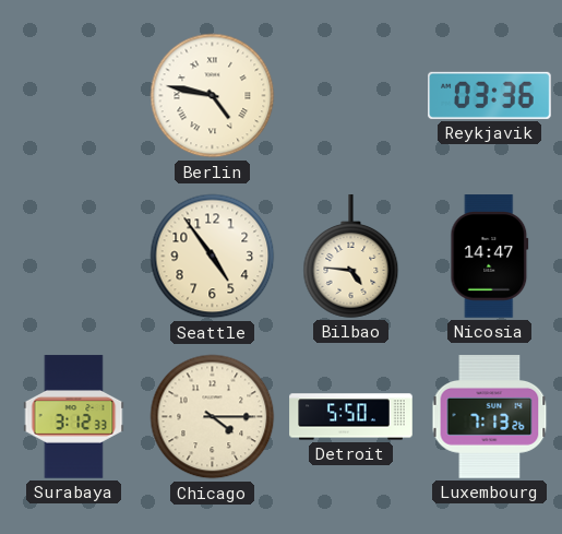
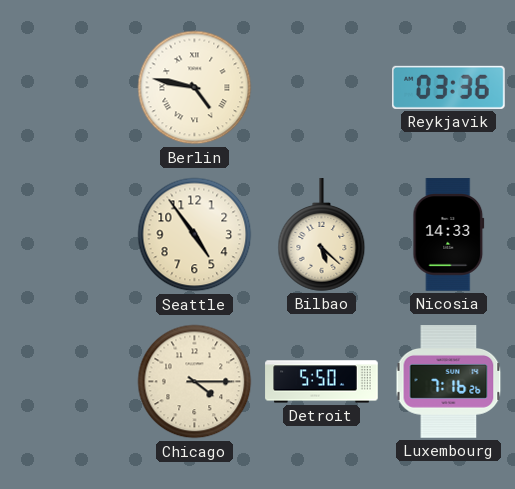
Bilbao: 4:46 -> 5:22 (322, 235)
Nicosia: 14:47 -> 14:33 (449, 235)
Surabaya: 3:12 -> none (74, 417)
Luxembourg: 7:13 -> 7:16 (449, 382)
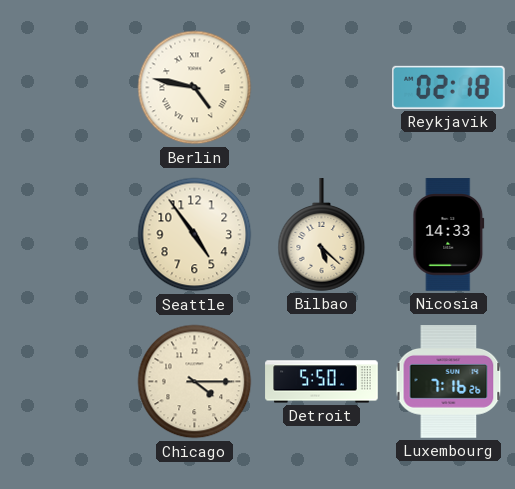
Reykjavik: 03:36 -> 02:18 (449, 87)
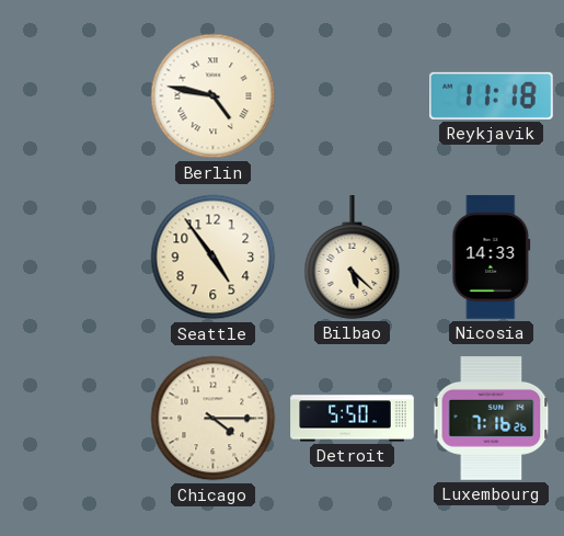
Reykjavik: 02:18 -> 11:18 (492, 95)
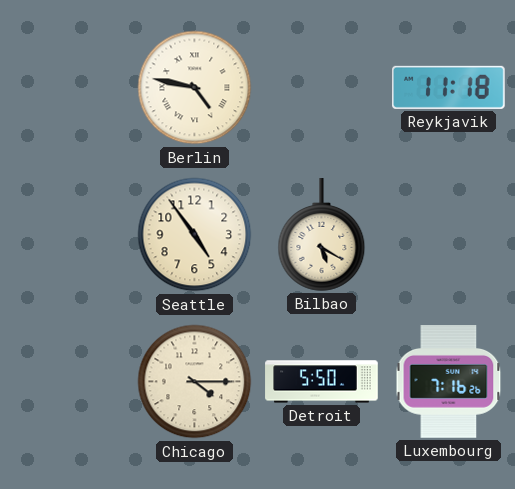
Bilbao: 5:22 -> 5:20 (322, 235)
Nicosia: 14:33 -> none (492, 258)
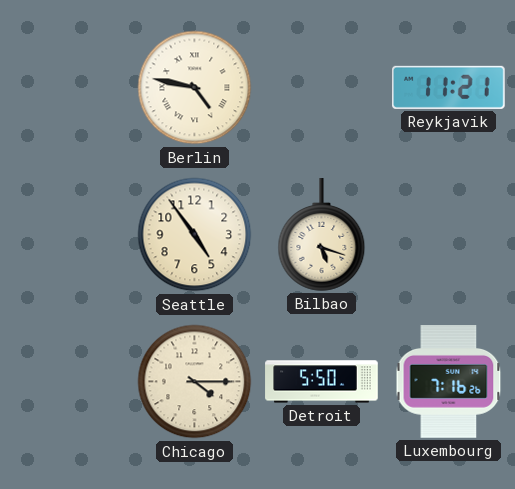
Reykjavik: 11:18 -> 11:21 (449, 87)
Bilbao: 5:20 -> 5:18 (322, 235)
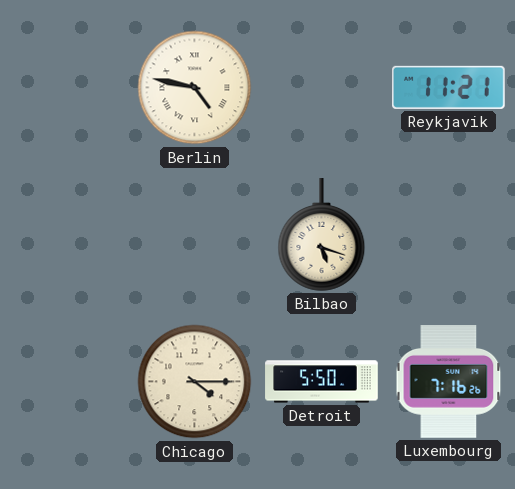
Seattle: 4:54 -> none (195, 235)
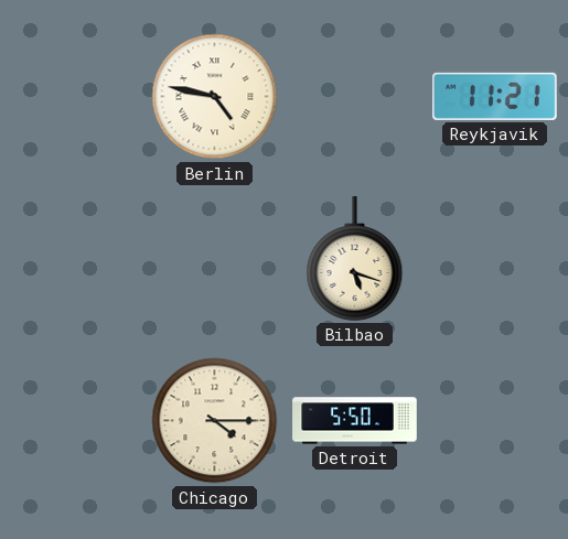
Luxembourg: 7:16 -> none (449, 382)
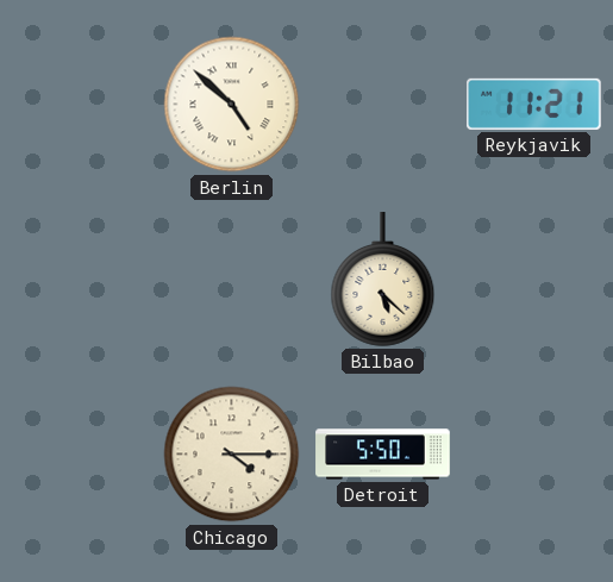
Berlin: 4:47 -> 4:52 (232, 105)
Bilbao: 5:18 -> 5:22 (383, 280)
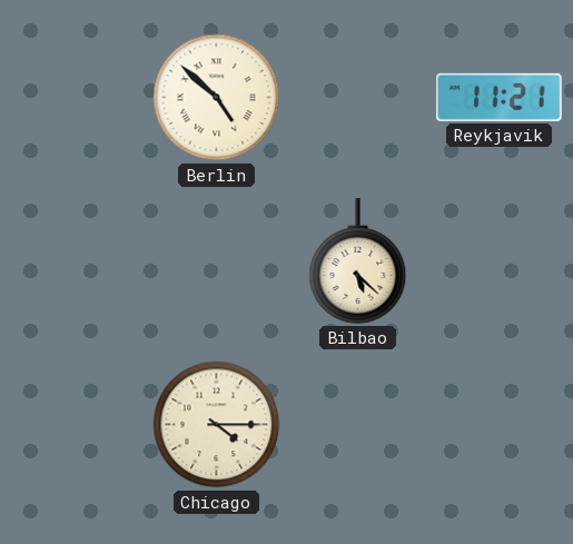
Detroit: 5:50 -> none (383, 455)
